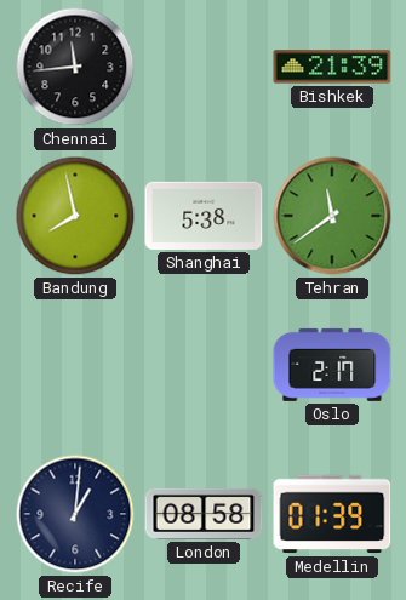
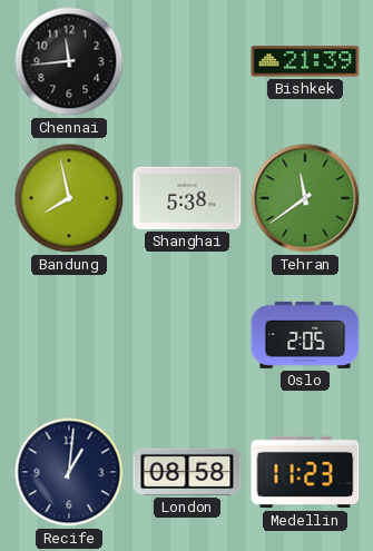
Oslo: 2:17 -> 2:05 (305, 335)
Medellin: 01:39 -> 11:23 (305, 472)
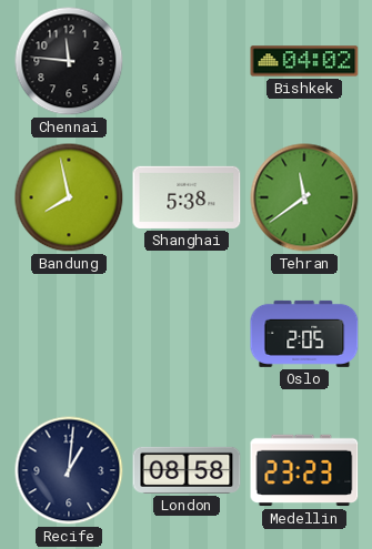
Chennai: 11:44 -> 11:46 (69, 61)
Bishkek: 21:39 -> 04:02 (304, 61)
Medellin: 11:23 -> 23:23 (304, 470)
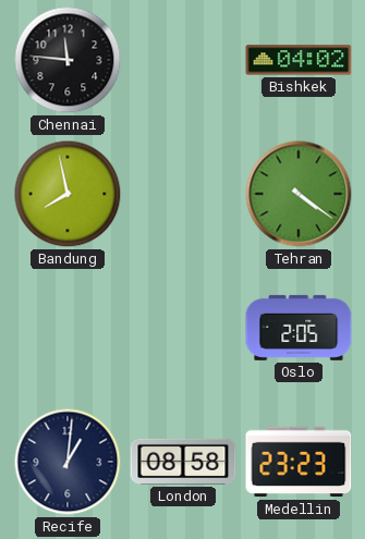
Shanghai: 5:38 -> none (187, 197)
Tehran: 11:39 -> 4:21 (299, 194)
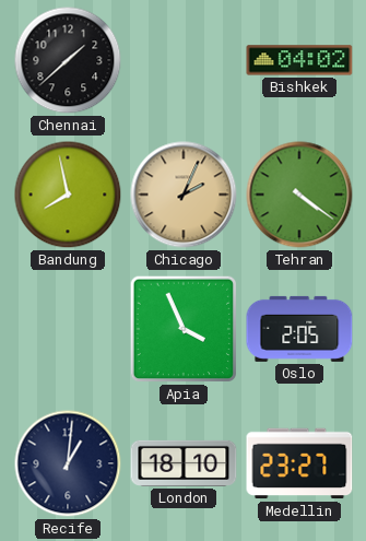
Chennai: 11:46 -> 1:38 (68, 60)
Chicago: none -> 2:04 (184, 195)
Apia: none -> 3:56 (184, 329)
London: 08:58 -> 18:10 (184, 463)
Medellin: 23:23 -> 23:27 (299, 463)
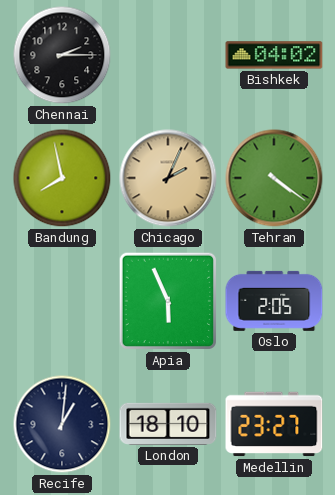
Chennai: 1:38 -> 2:15 (62, 55)
Apia: 3:56 -> 5:56 (168, 301)
